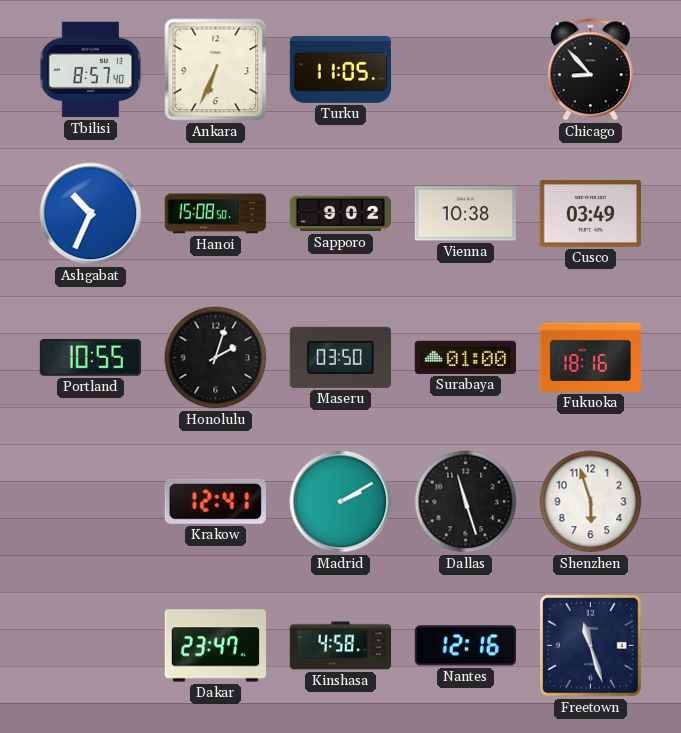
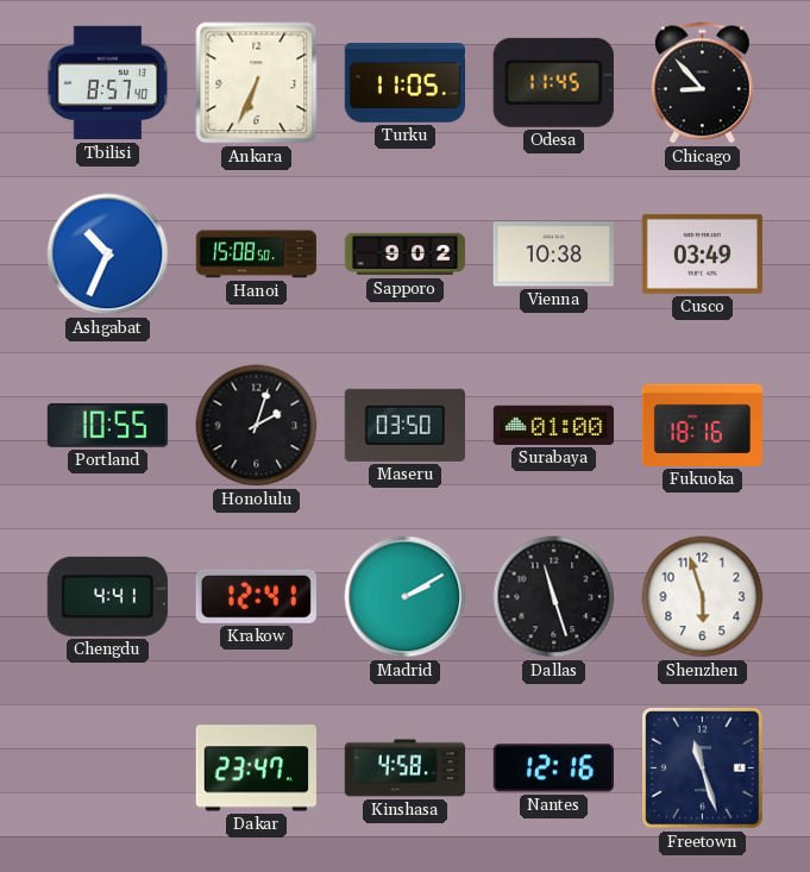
Odesa: none -> 11:45 (553, 82)
Chengdu: none -> 4:41 (107, 596)
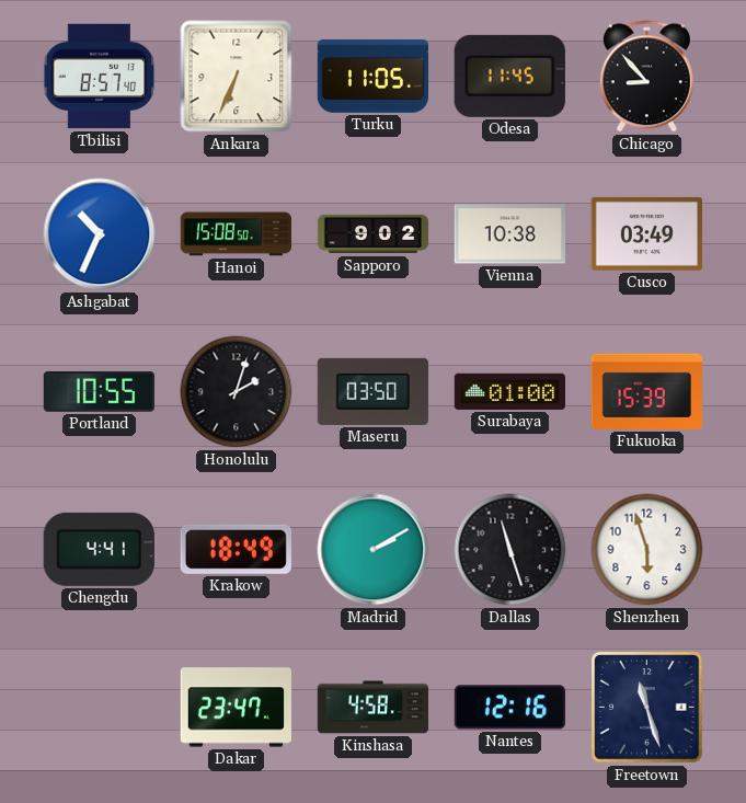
Fukuoka: 18:16 -> 15:39 (646, 391)
Krakow: 12:41 -> 18:49 (236, 549)
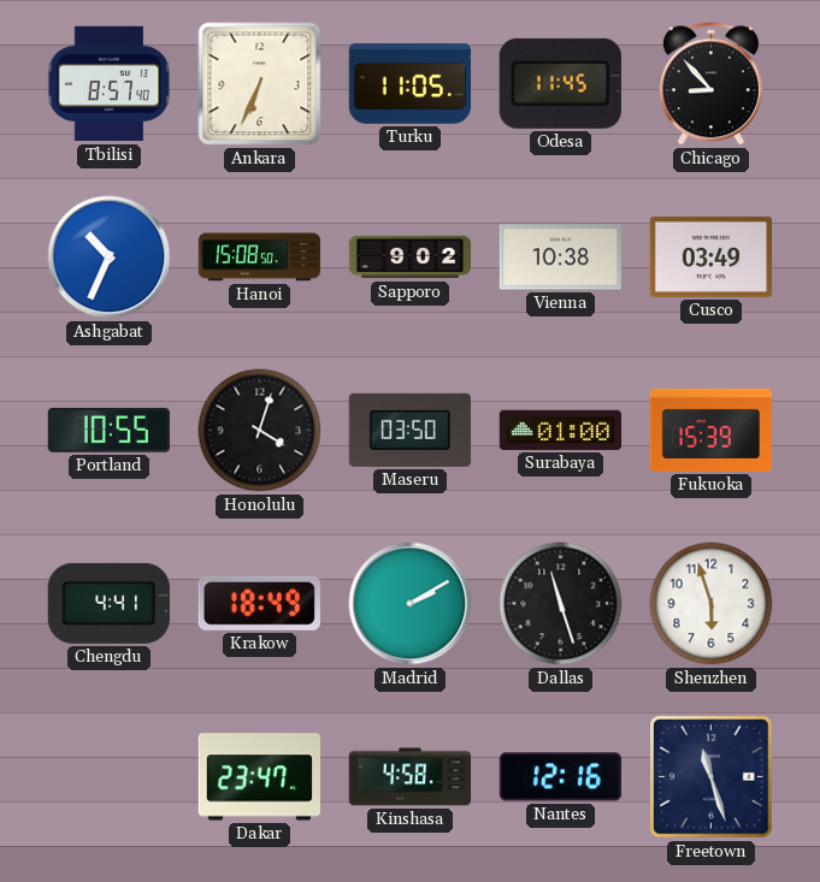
Honolulu: 2:03 -> 4:03 (260, 431)
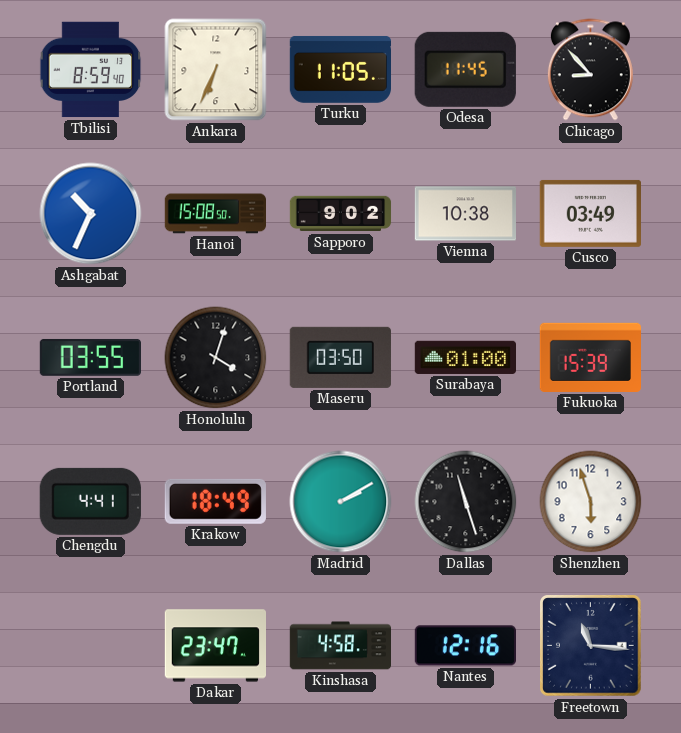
Tbilisi: 8:57 -> 8:59 (91, 70)
Portland: 10:55 -> 03:55 (90, 358)
Freetown: 11:27 -> 11:16 (591, 646)
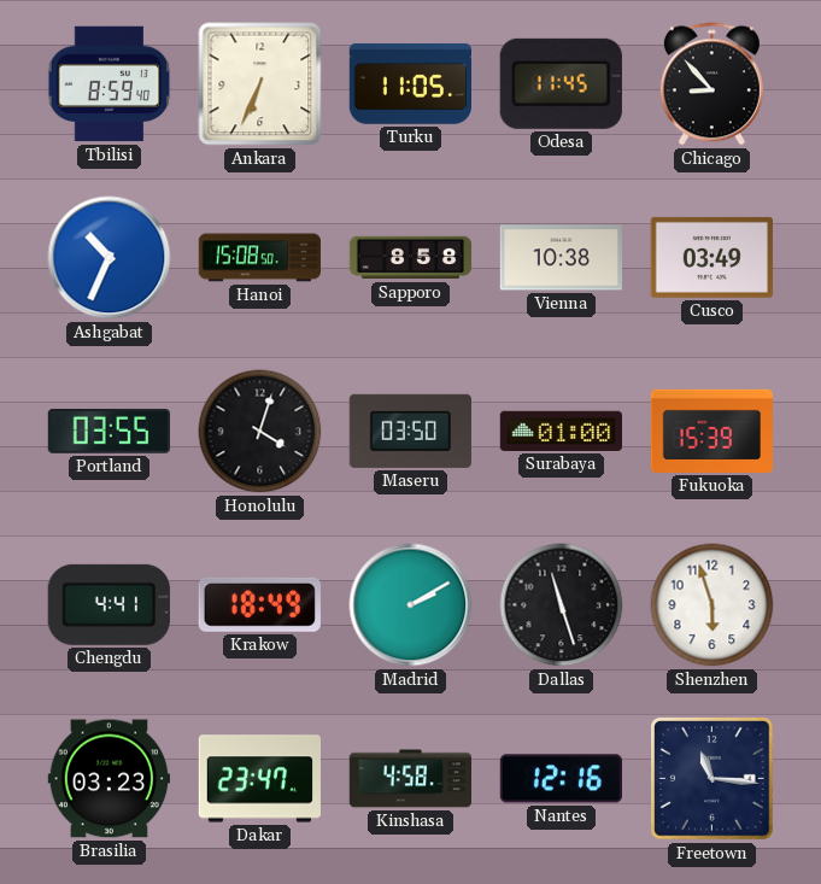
Sapporo: 9:02 -> 8:58 (411, 258)
Brasilia: none -> 03:23 (109, 779)
